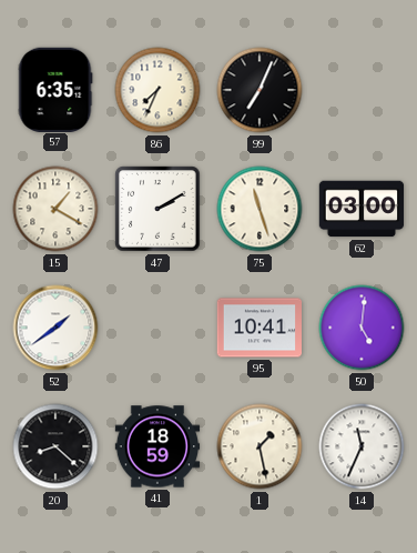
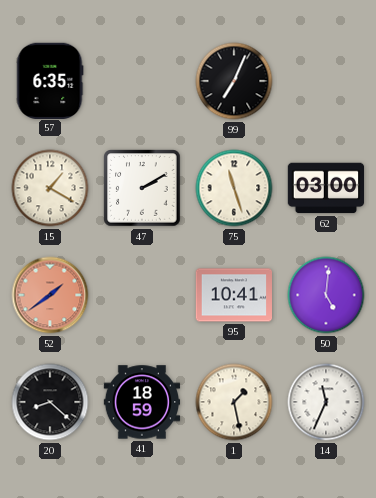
86: 7:34 -> none (157, 90)
52 dial: white -> salmon (50, 295)
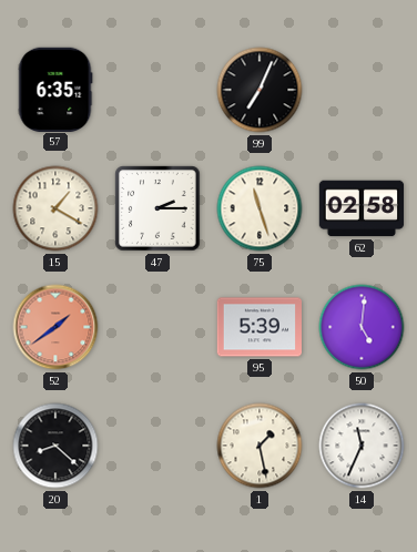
47: 2:10 -> 2:15 (157, 208)
62: 03:00 -> 02:58 (362, 208)
95: 10:41 -> 5:39 (260, 327)
41: 18:59 -> none (142, 402)
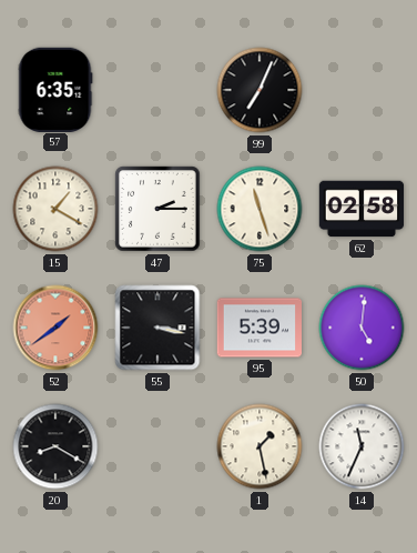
55: none -> 3:17 (157, 328)
20: 8:22 -> 8:20 (55, 446)
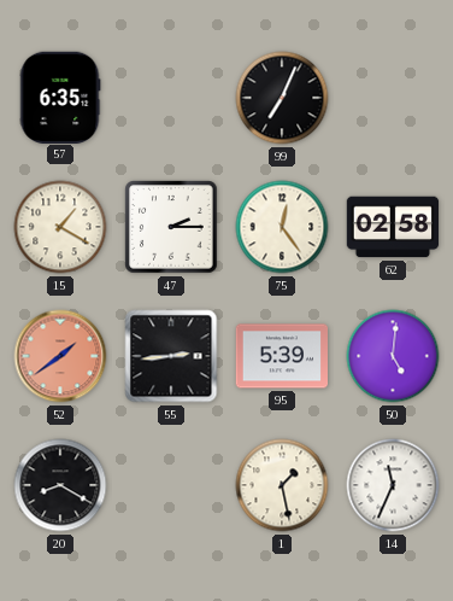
75: 11:27 -> 12:24 (282, 227)
55: 3:17 -> 2:44 (171, 356)
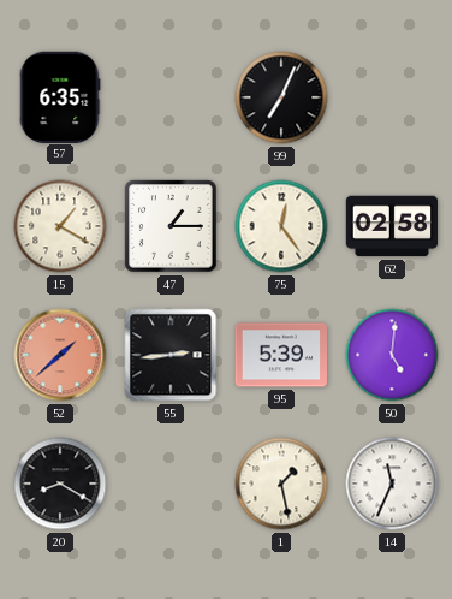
47: 2:15 -> 1:15 (171, 226)
52: 1:39 -> 1:38 (60, 355)
